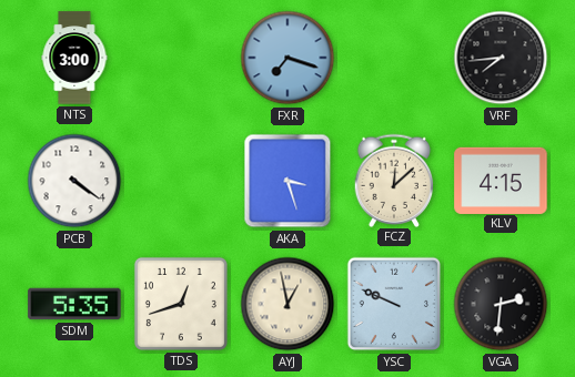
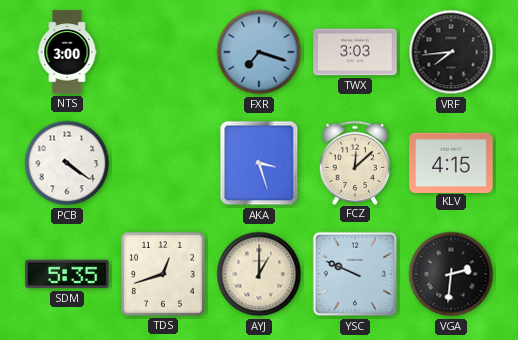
TWX: none -> 3:03 (355, 52)
AYJ: 12:58 -> 1:00 (259, 274)
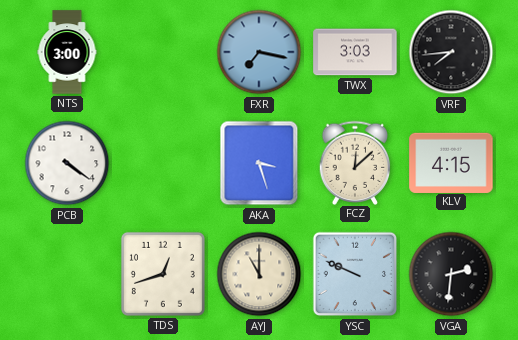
FXR: 7:18 -> 7:17 (259, 52)
SDM: 5:35 -> none (67, 274)
AYJ: 1:00 -> 11:00 (259, 274)
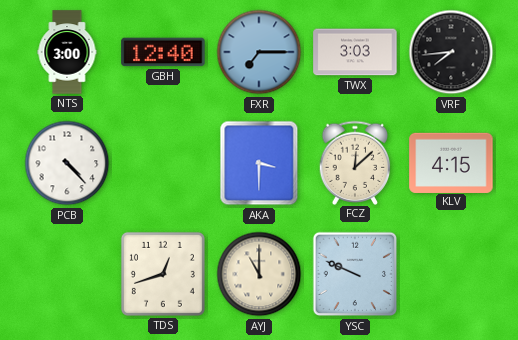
GBH: none -> 12:40 (163, 52)
FXR: 7:17 -> 7:15 (259, 52)
PCB: 4:21 -> 4:23 (67, 163)
AKA: 3:27 -> 3:30 (259, 163)
VGA: 2:31 -> none (451, 274)
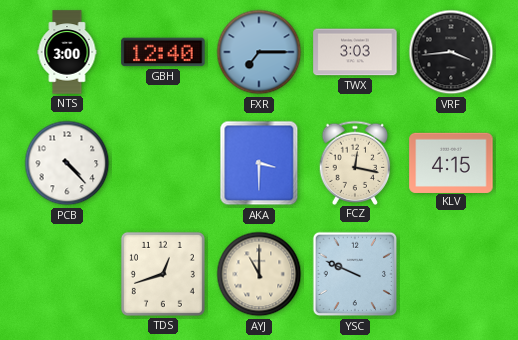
VRF: 7:44 -> 3:44 (451, 52)
FCZ: 12:08 -> 12:17 (355, 162)
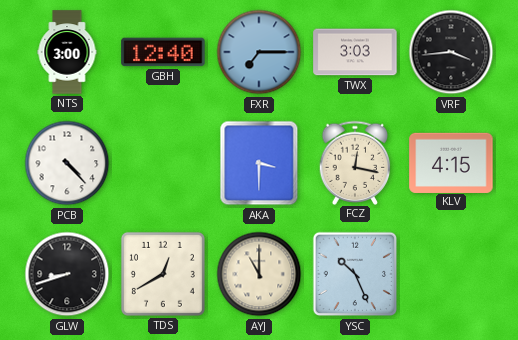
GLW: none -> 8:42 (67, 274)
TDS: 12:42 -> 12:40 (163, 274)
YSC: 9:49 -> 10:26 (355, 274)
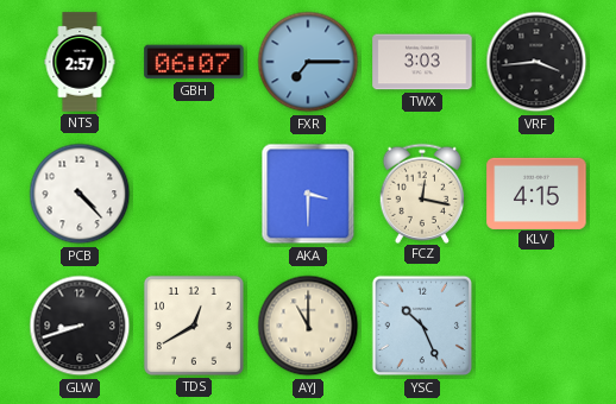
NTS: 3:00 -> 2:57 (80, 62)
GBH: 12:40 -> 06:07 (194, 62)
